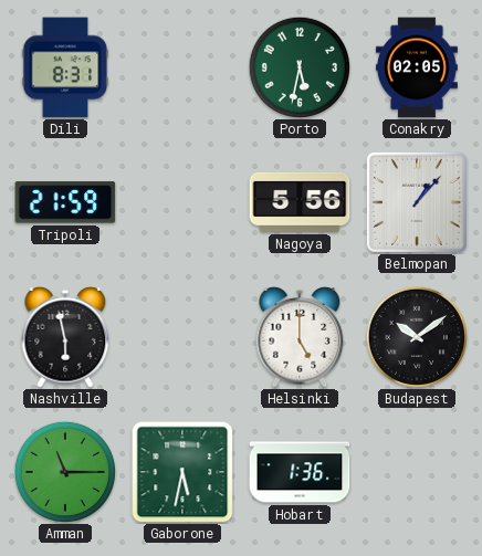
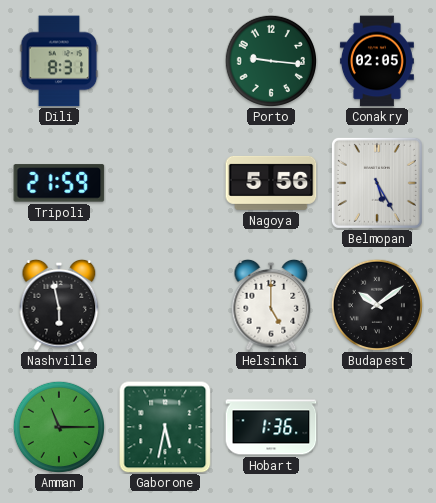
Porto: 5:32 -> 9:16 (270, 60)
Belmopan: 1:07 -> 5:25 (377, 183)
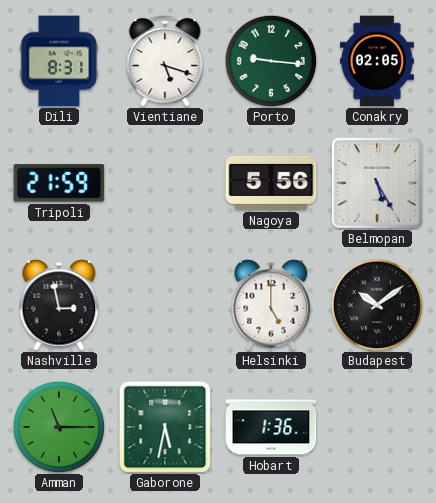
Vientiane: none -> 5:18 (165, 61)
Nashville: 5:58 -> 2:58 (59, 305)
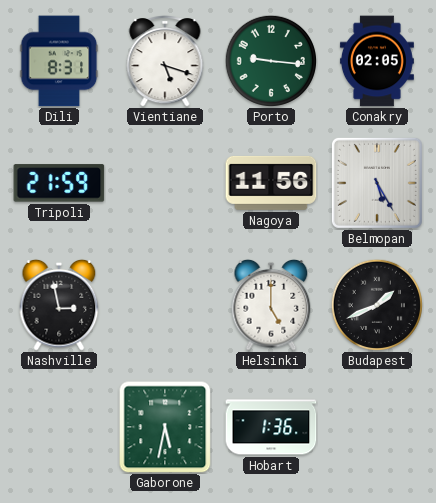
Nagoya: 5:56 -> 11:56 (271, 183)
Budapest: 10:09 -> 1:41 (376, 304)
Amman: 11:15 -> none (58, 426)
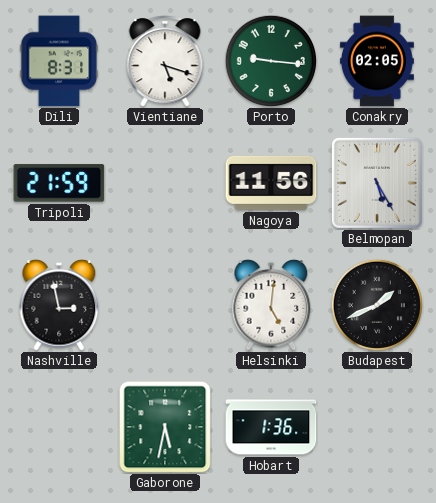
Helsinki: 5:00 -> 5:01 (271, 305)
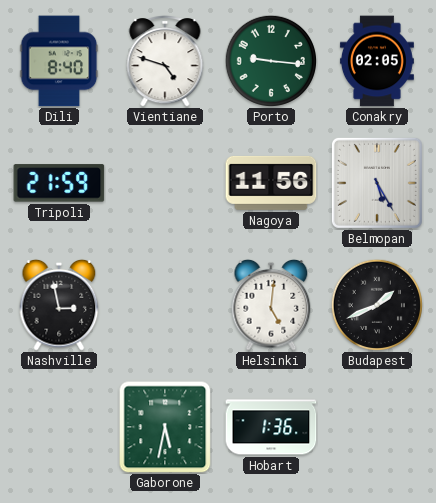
Dili: 8:31 -> 8:40 (59, 61)
Vientiane: 5:18 -> 4:48 (165, 61)
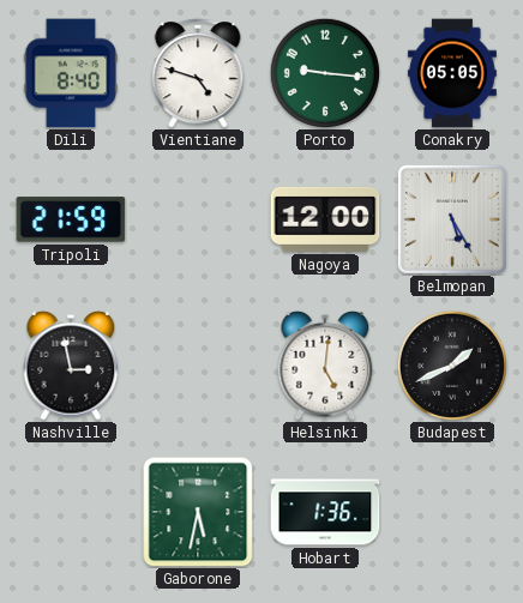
Conakry: 02:05 -> 05:05 (452, 73)
Nagoya: 11:56 -> 12:00 (325, 219)
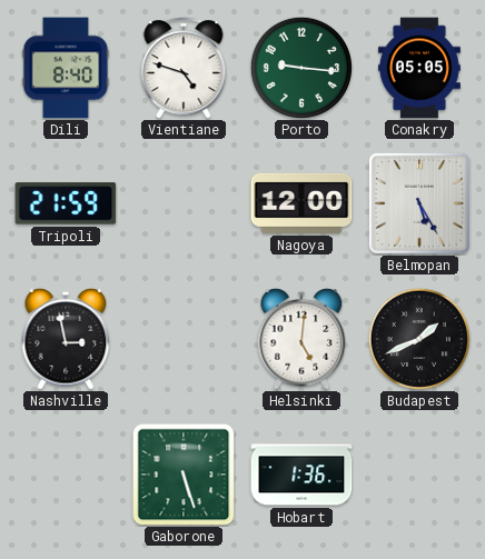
Gaborone: 5:32 -> 5:27 (184, 475)
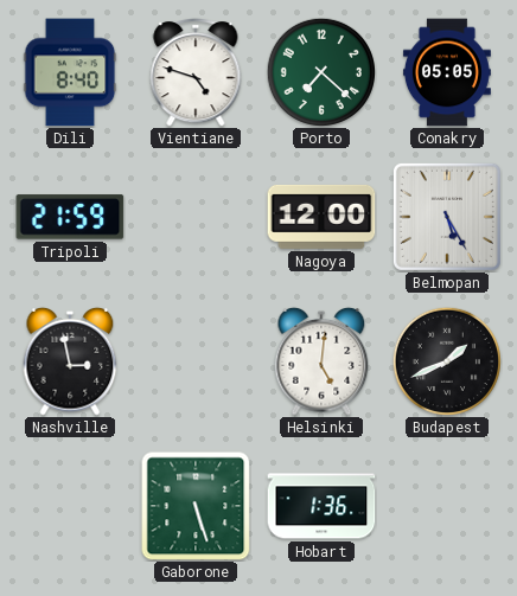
Porto: 9:16 -> 7:22 (320, 71)
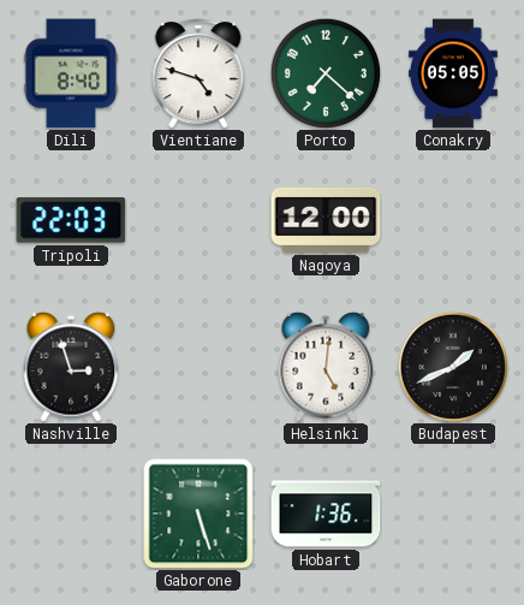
Tripoli: 21:59 -> 22:03 (71, 220)
Belmopan: 5:25 -> none (447, 217)
Nashville: 2:58 -> 2:57 (71, 367)
